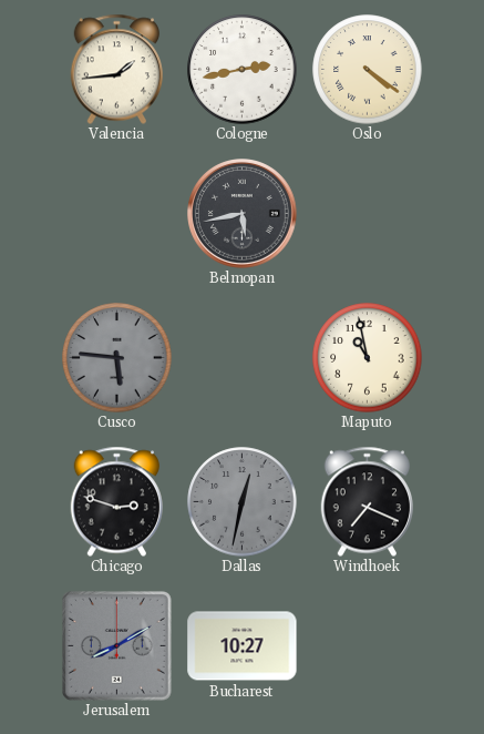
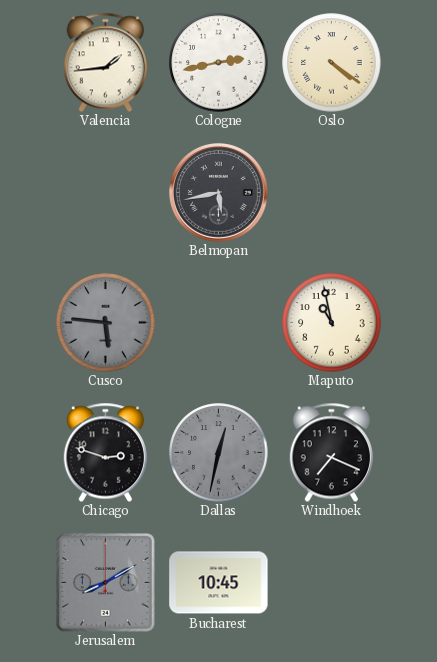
Bucharest: 10:27 -> 10:45 (219, 583)
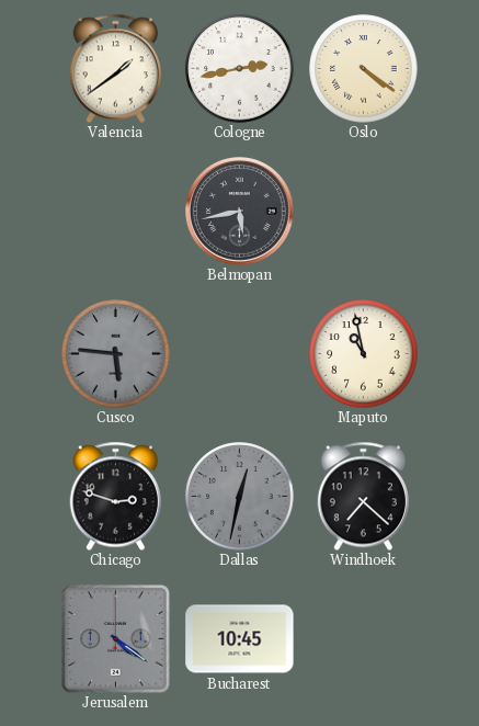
Valencia: 1:44 -> 1:39 (115, 68)
Windhoek: 7:19 -> 7:22 (363, 496)
Jerusalem: 8:10 -> 4:21 (115, 638)
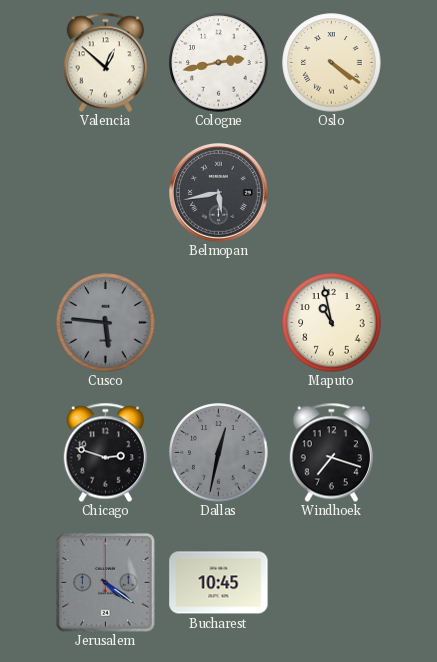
Valencia: 1:39 -> 12:52 (105, 62)
Windhoek: 7:22 -> 7:18 (331, 452)
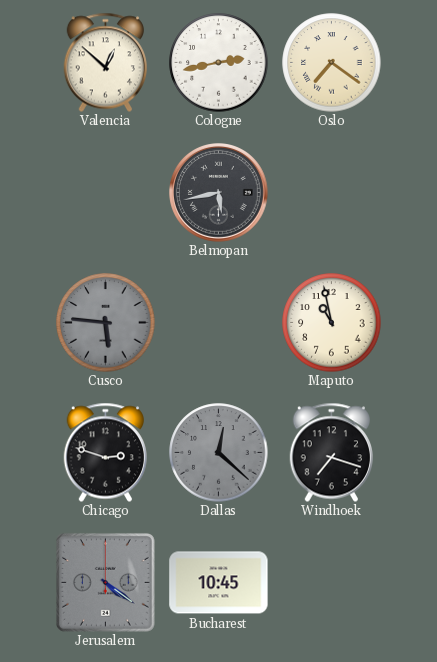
Oslo: 4:21 -> 7:21 (332, 63)
Dallas: 12:32 -> 12:22 (219, 453)
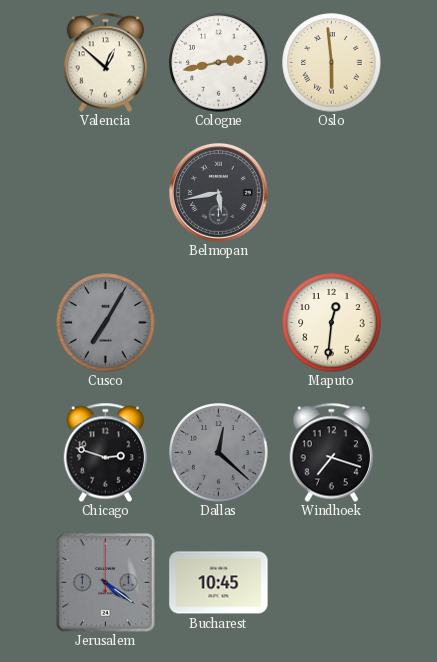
Oslo: 7:21 -> 5:59 (332, 63)
Cusco: 5:46 -> 7:05 (106, 323)
Maputo: 10:58 -> 12:31 (332, 323)
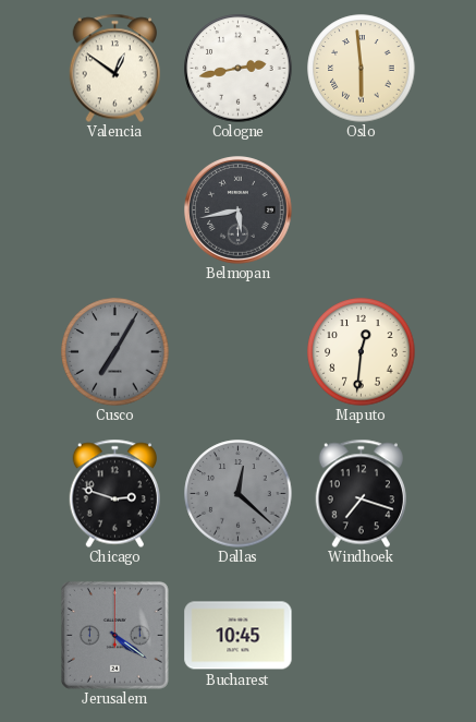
Valencia: 12:52 -> 12:51 (114, 68)
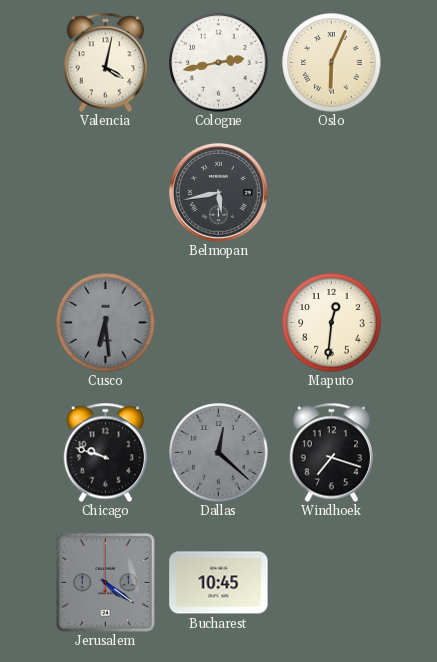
Valencia: 12:51 -> 4:02 (105, 62)
Oslo: 5:59 -> 6:04 (332, 63)
Cusco: 7:05 -> 6:29 (106, 323)
Chicago: 2:48 -> 9:48 (105, 452)
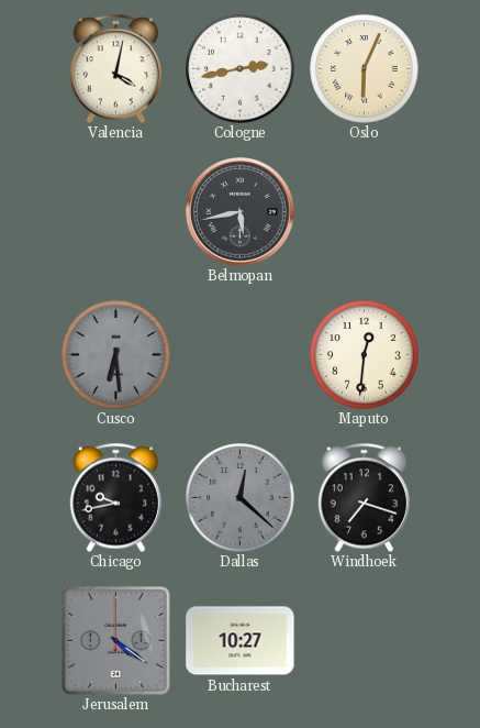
Chicago: 9:48 -> 9:43 (115, 497)
Bucharest: 10:45 -> 10:27 (241, 641)
